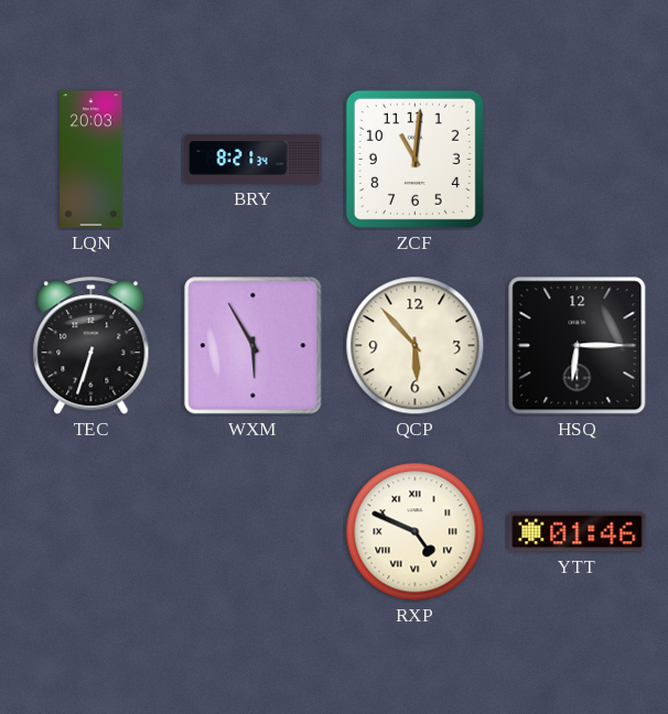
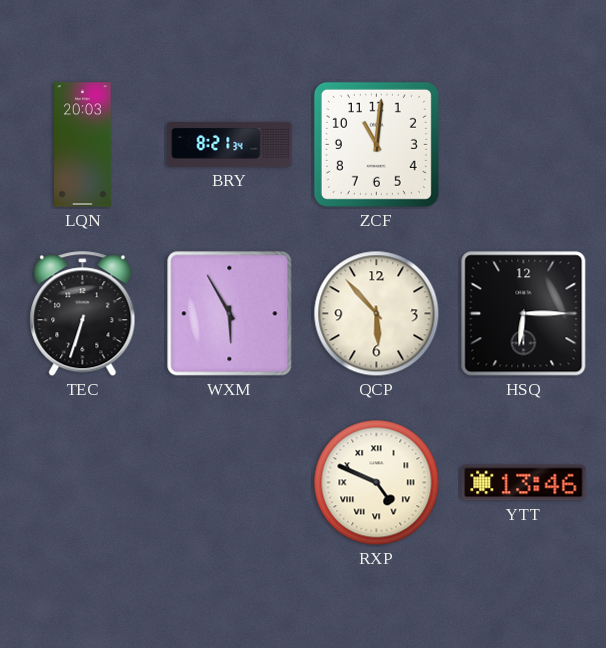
YTT: 01:46 -> 13:46 (524, 483)
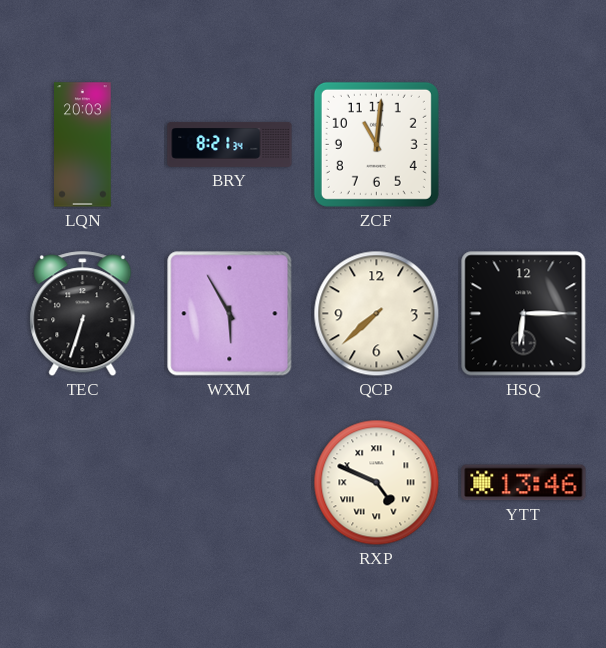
QCP: 5:53 -> 7:38 (377, 314)
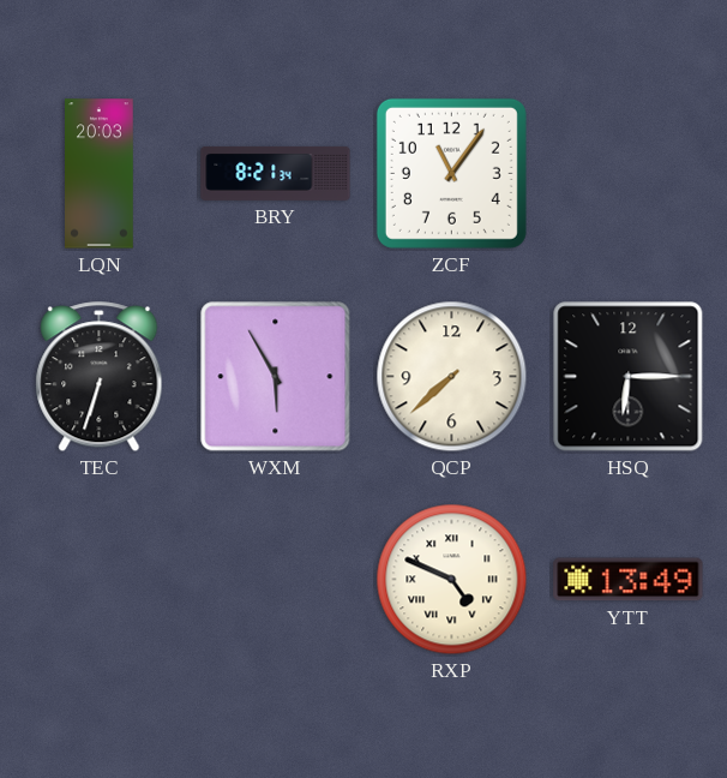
ZCF: 11:01 -> 11:06 (451, 173)
YTT: 13:46 -> 13:49 (629, 580)
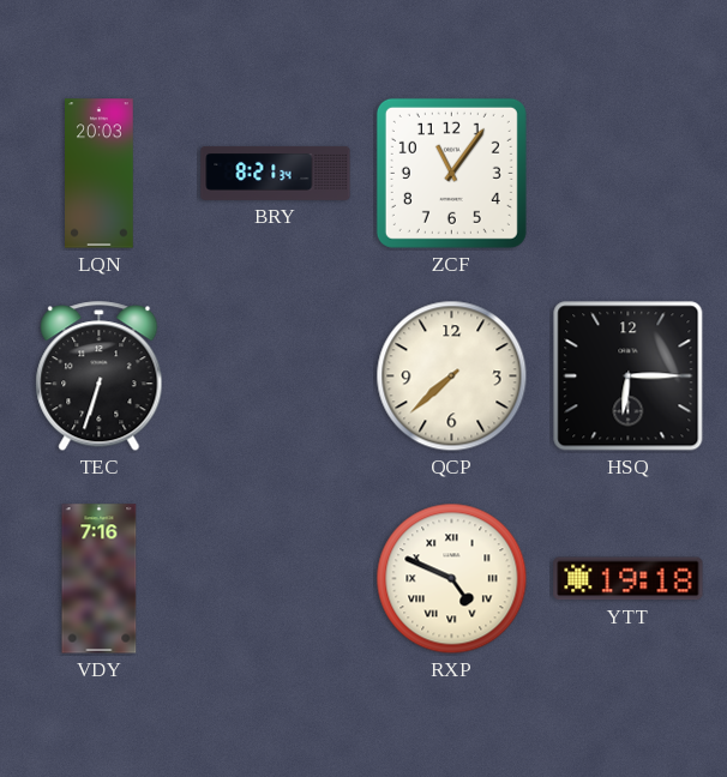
WXM: 5:55 -> none (276, 377)
VDY: none -> 7:16 (100, 579)
YTT: 13:49 -> 19:18 (629, 579)
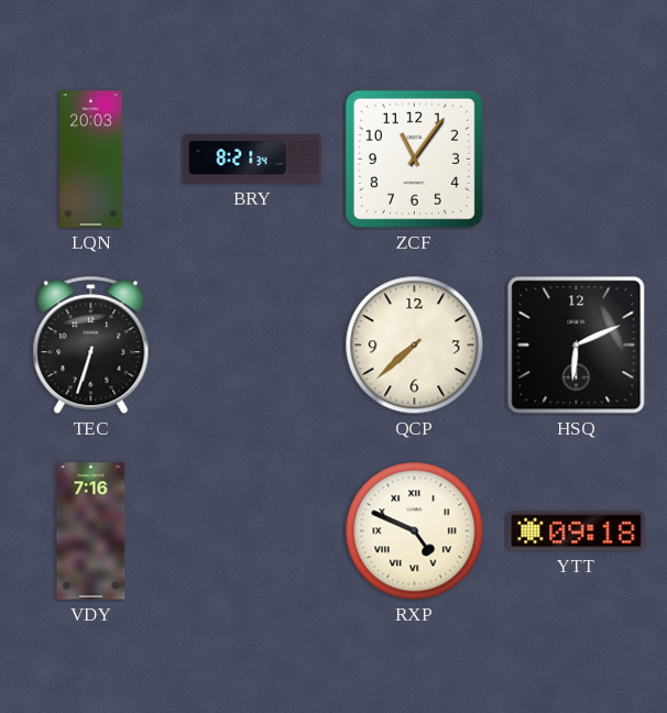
HSQ: 6:15 -> 6:11 (577, 345)
YTT: 19:18 -> 09:18 (577, 531)
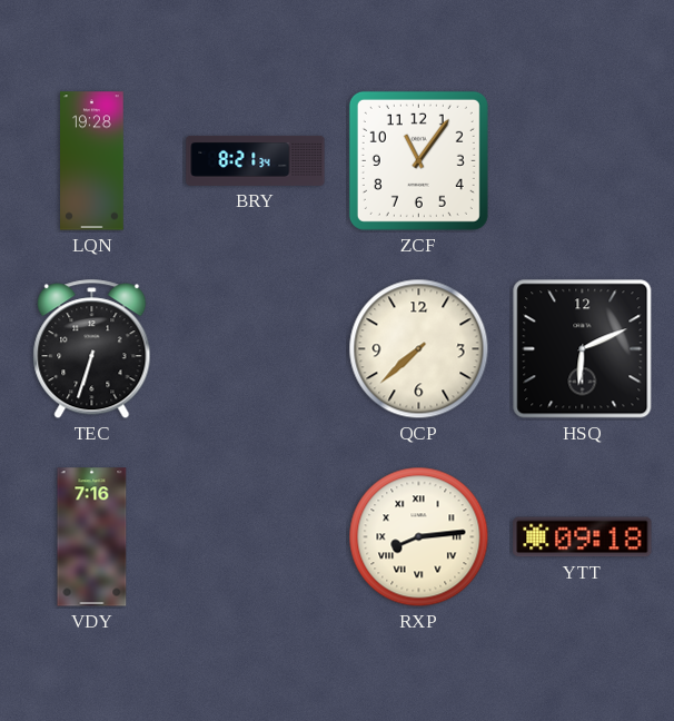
LQN: 20:03 -> 19:28 (92, 161)
RXP: 4:49 -> 8:14 (419, 537)
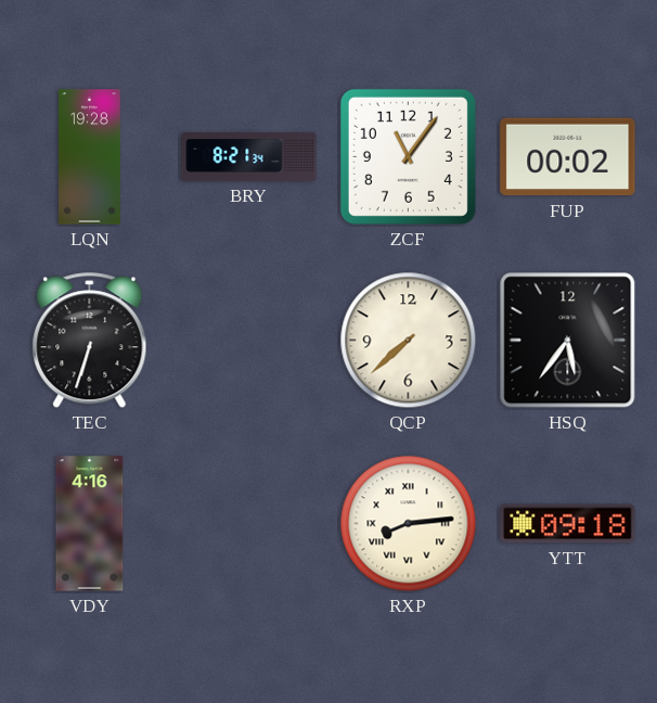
FUP: none -> 00:02 (568, 157)
HSQ: 6:11 -> 5:36 (568, 341)
VDY: 7:16 -> 4:16 (90, 524)
